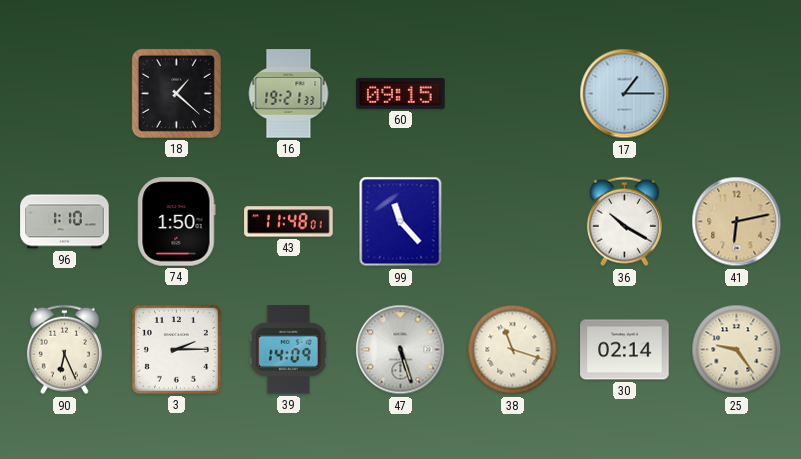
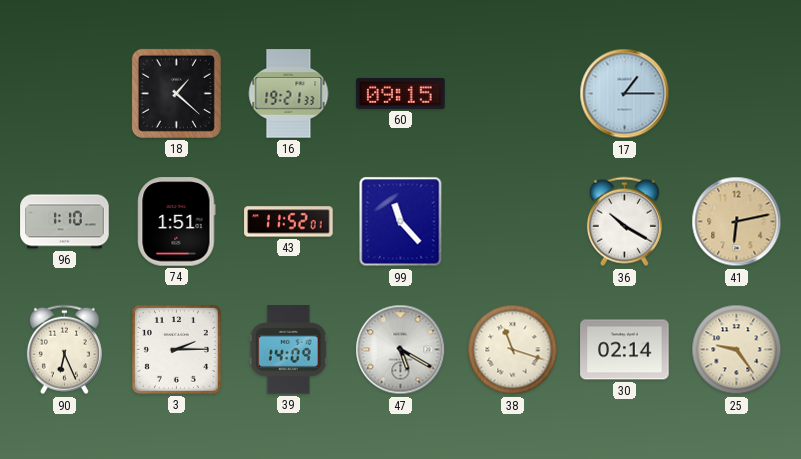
74: 1:50 -> 1:51 (177, 222)
43: 11:48 -> 11:52 (289, 222)
47: 5:27 -> 5:20 (401, 350)
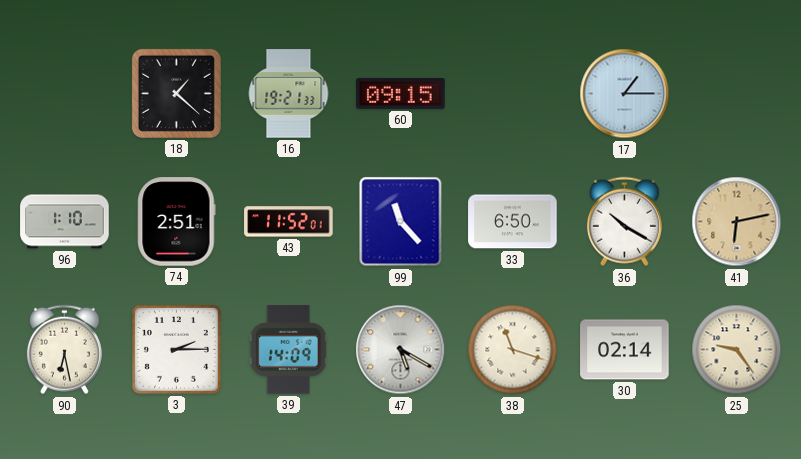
74: 1:51 -> 2:51 (177, 222)
33: none -> 6:50 (513, 222)
90: 6:26 -> 6:28 (64, 350)
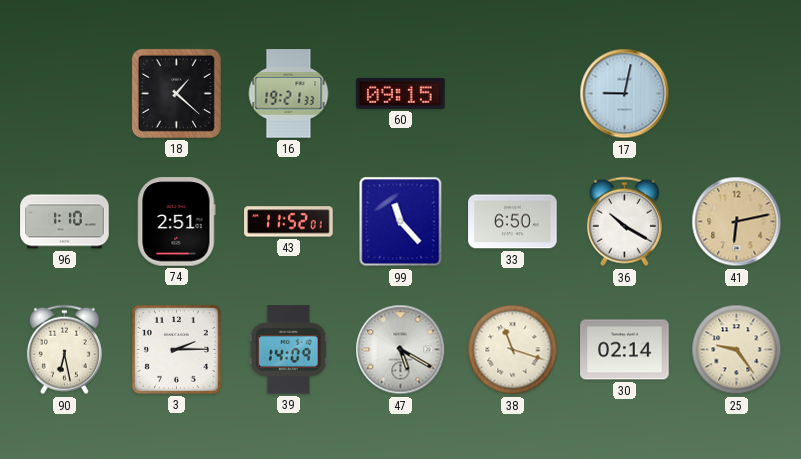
17: 1:15 -> 9:02 (625, 94)
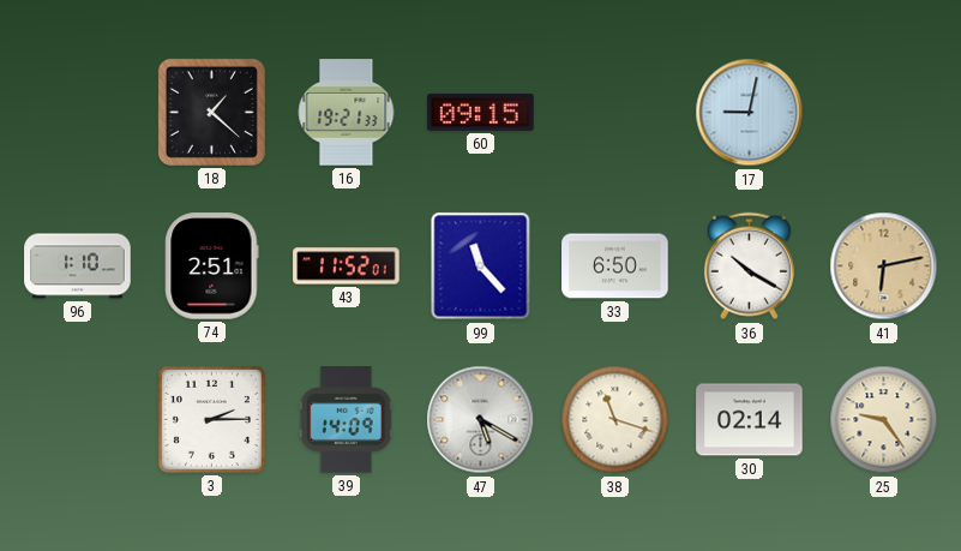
90: 6:28 -> none (64, 350)
